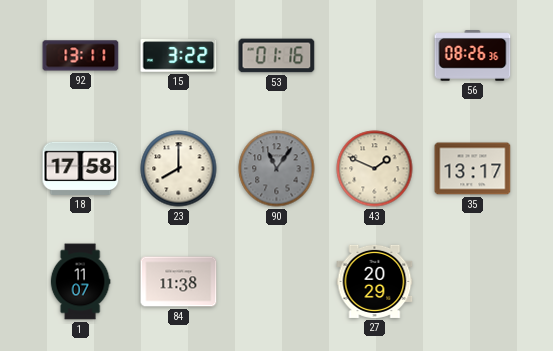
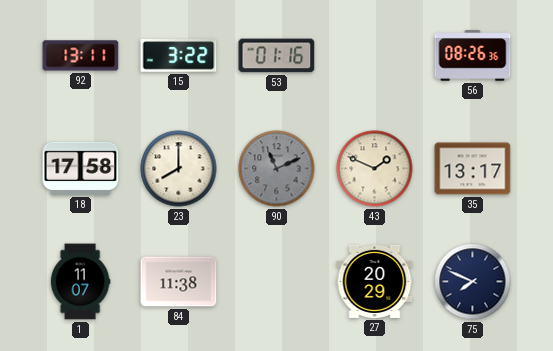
90: 11:06 -> 11:11 (277, 169)
75: none -> 7:49 (473, 282)
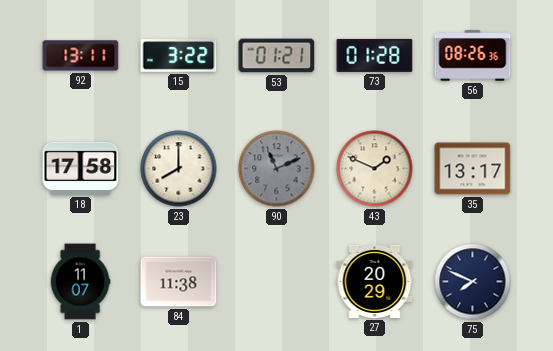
53: 01:16 -> 01:21 (277, 56)
73: none -> 01:28 (375, 55)
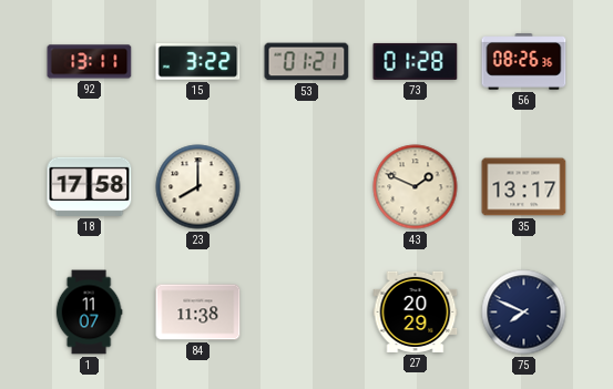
90: 11:11 -> none (277, 169)
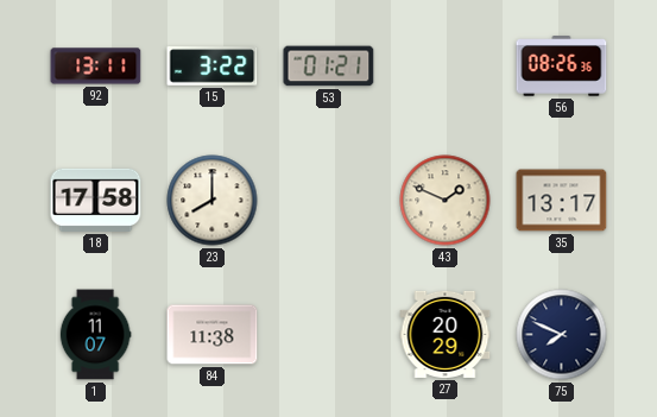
73: 01:28 -> none (416, 61)
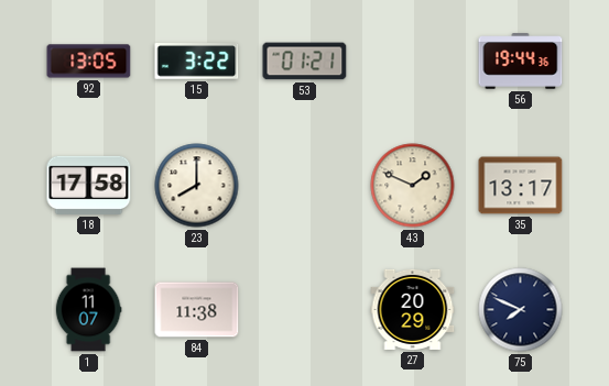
92: 13:11 -> 13:05 (89, 62)
56: 08:26 -> 19:44 (521, 62)
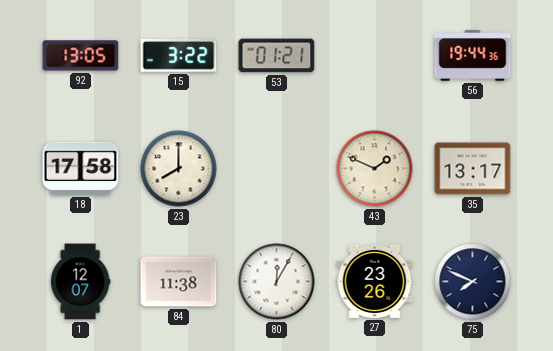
1: 11:07 -> 12:07 (80, 282)
80: none -> 12:05 (277, 282)
27: 20:29 -> 23:26 (375, 281)
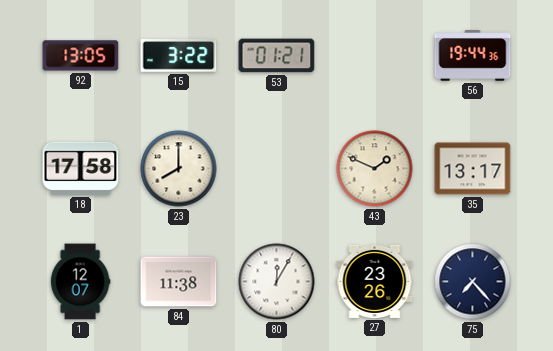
75: 7:49 -> 7:23 (473, 282)
